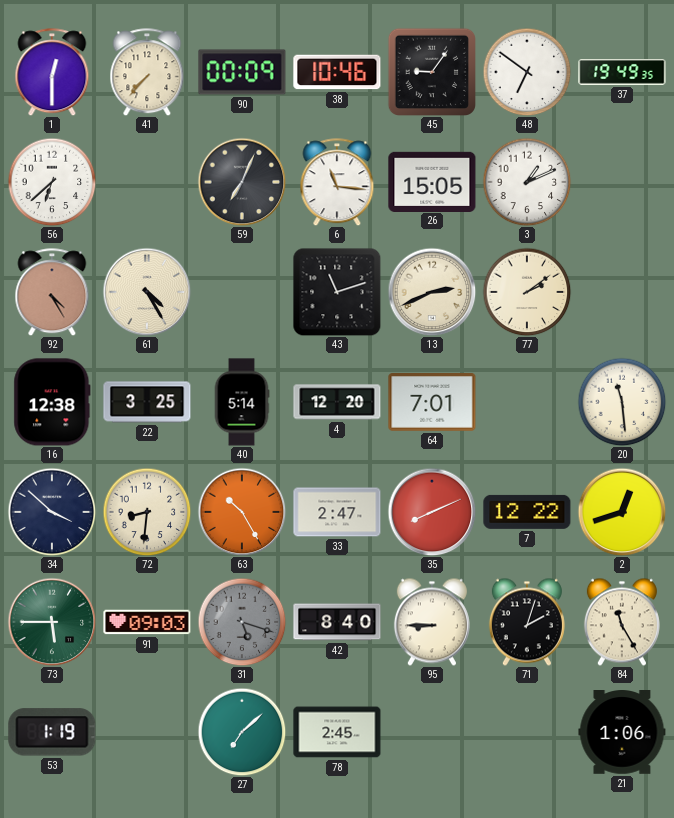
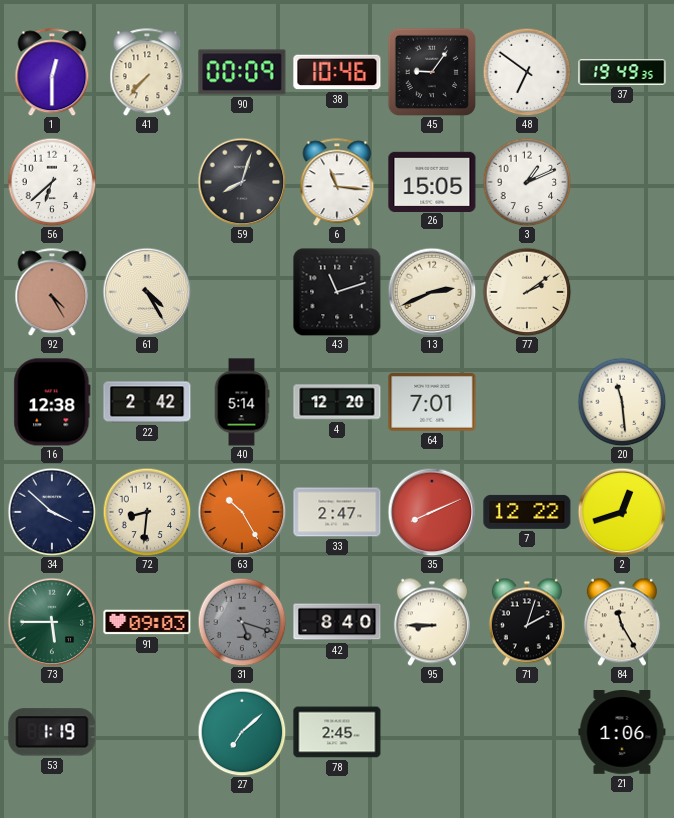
59: 7:04 -> 8:03 (242, 182)
22: 3:25 -> 2:42 (147, 402)
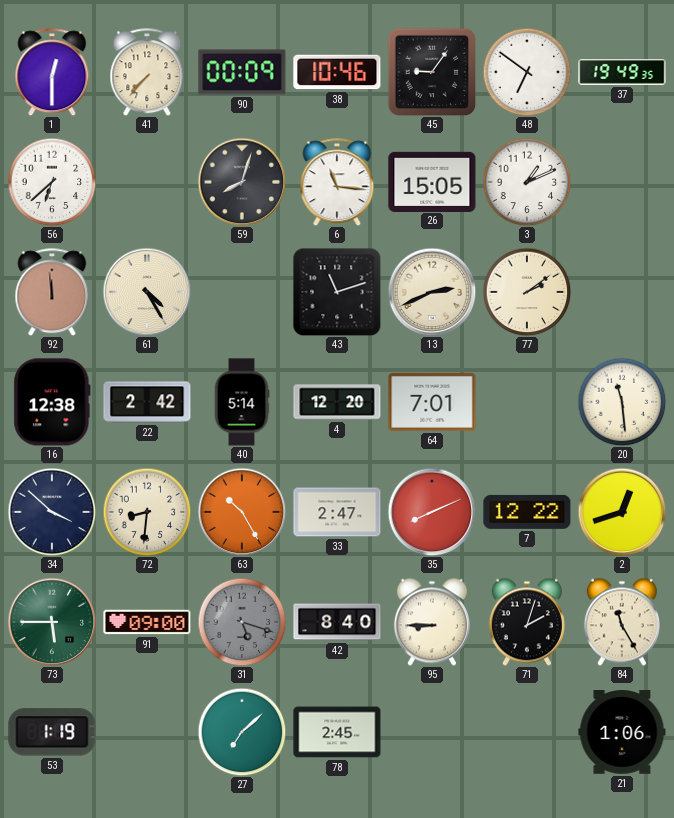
92: 4:25 -> 11:59 (52, 292)
91: 09:03 -> 09:00 (147, 622)
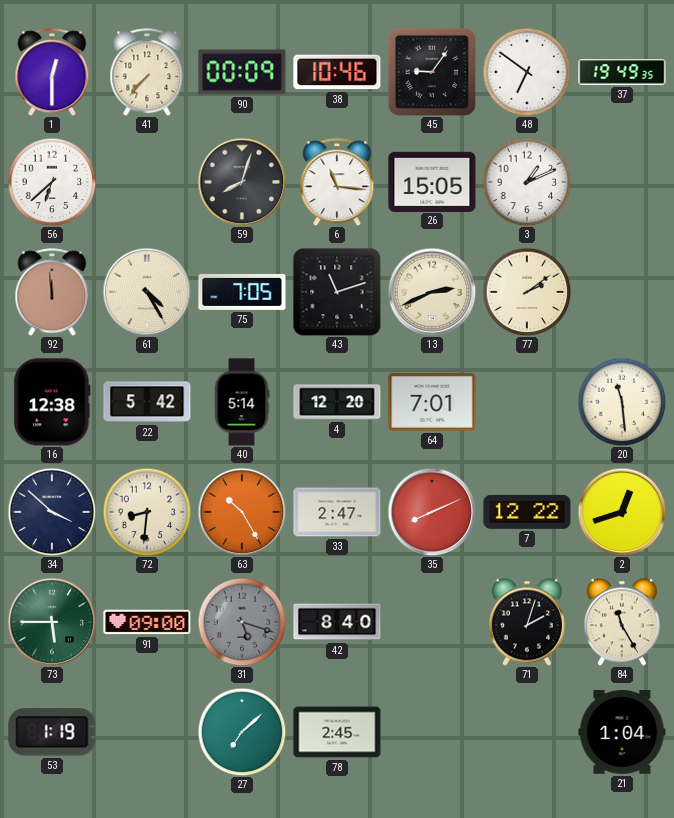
75: none -> 7:05 (242, 292)
22: 2:42 -> 5:42 (147, 402)
95: 8:45 -> none (432, 622)
21: 1:06 -> 1:04 (622, 733)
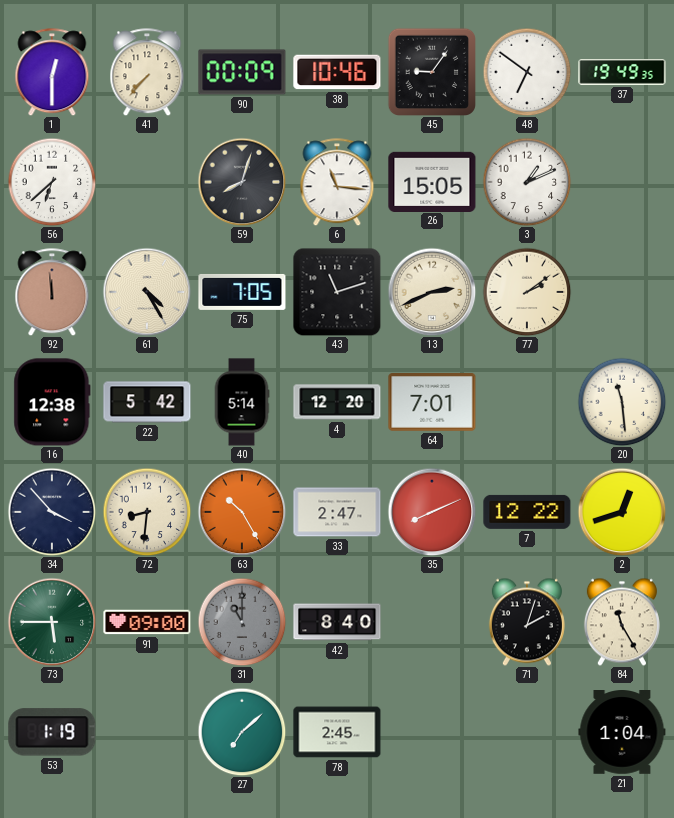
34: 3:52 -> 3:53 (52, 512)
31: 5:18 -> 11:00 (242, 622)
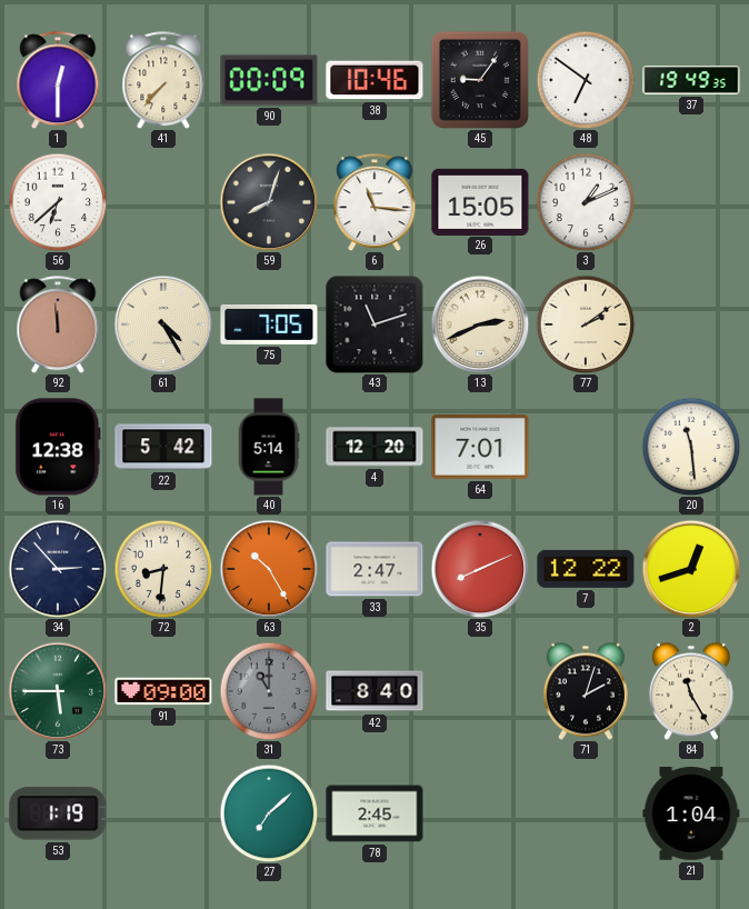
34: 3:53 -> 2:53 (58, 569)
